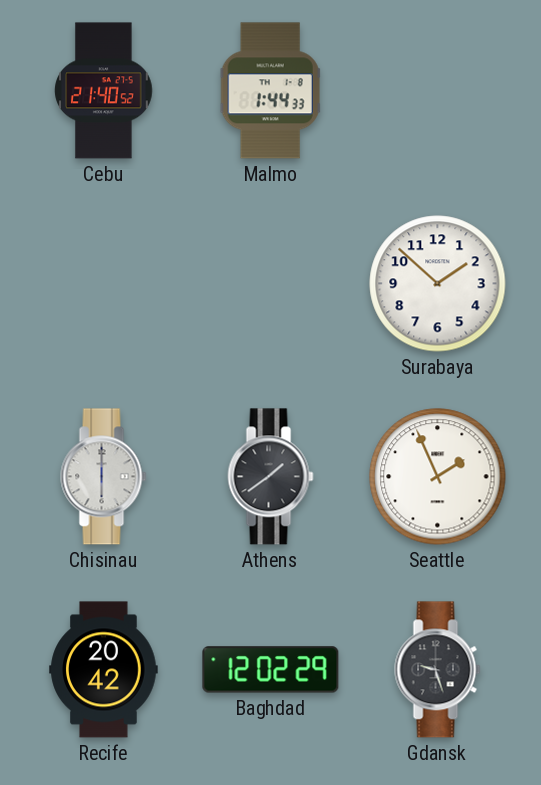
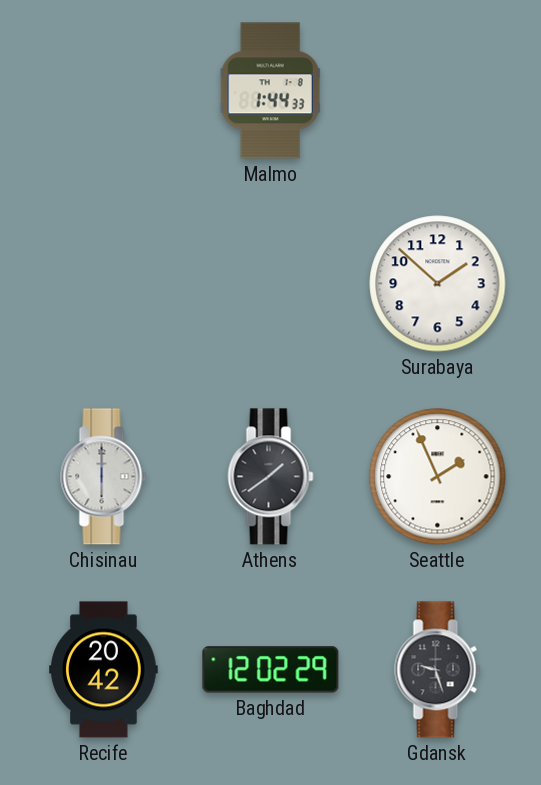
Cebu: 21:40 -> none (104, 91)
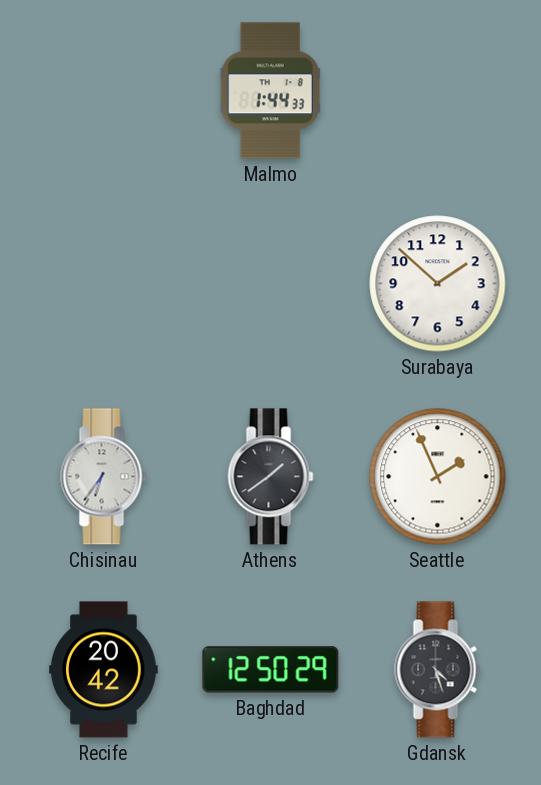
Chisinau: 6:00 -> 6:36 (104, 477)
Baghdad: 12:02 -> 12:50 (271, 670)
Gdansk: 9:27 -> 4:27 (438, 670)
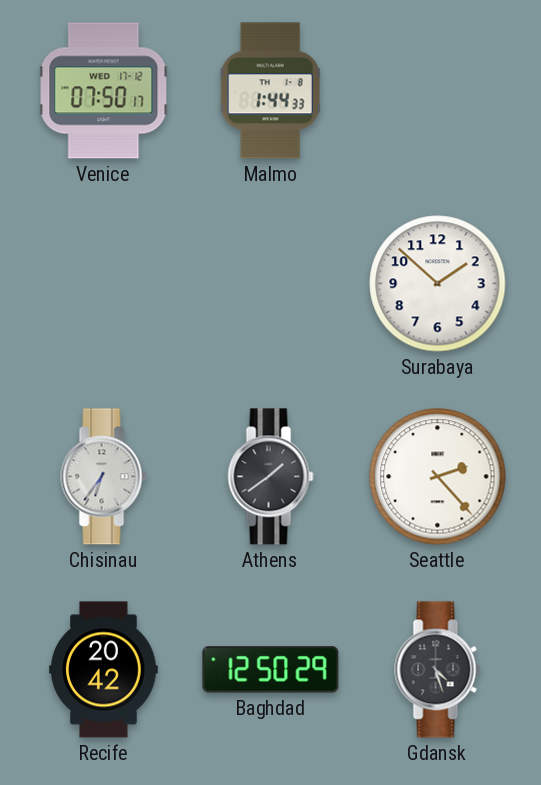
Venice: none -> 07:50 (104, 91)
Seattle: 1:56 -> 2:23 (438, 477)
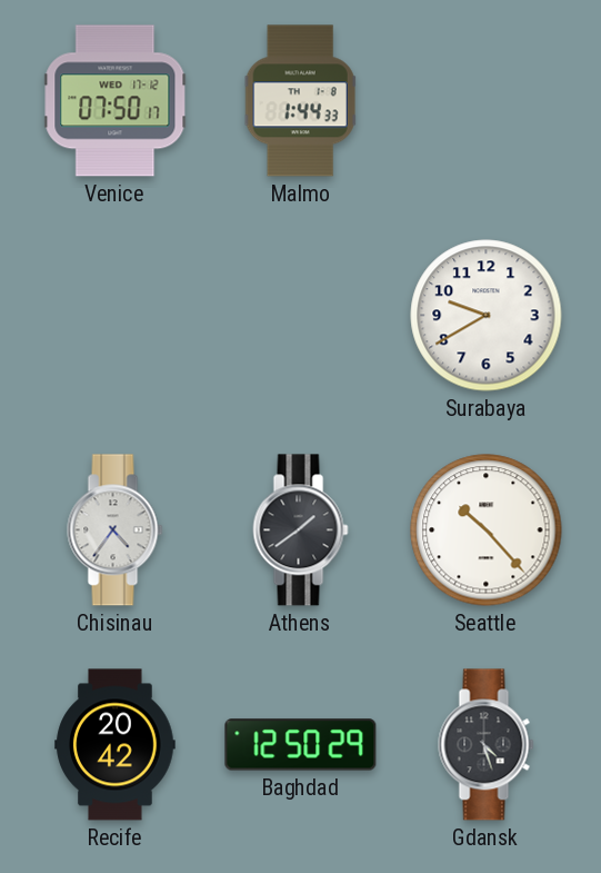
Surabaya: 1:52 -> 9:40 (487, 316)
Chisinau: 6:36 -> 4:36 (116, 530)
Seattle: 2:23 -> 10:23 (487, 530)
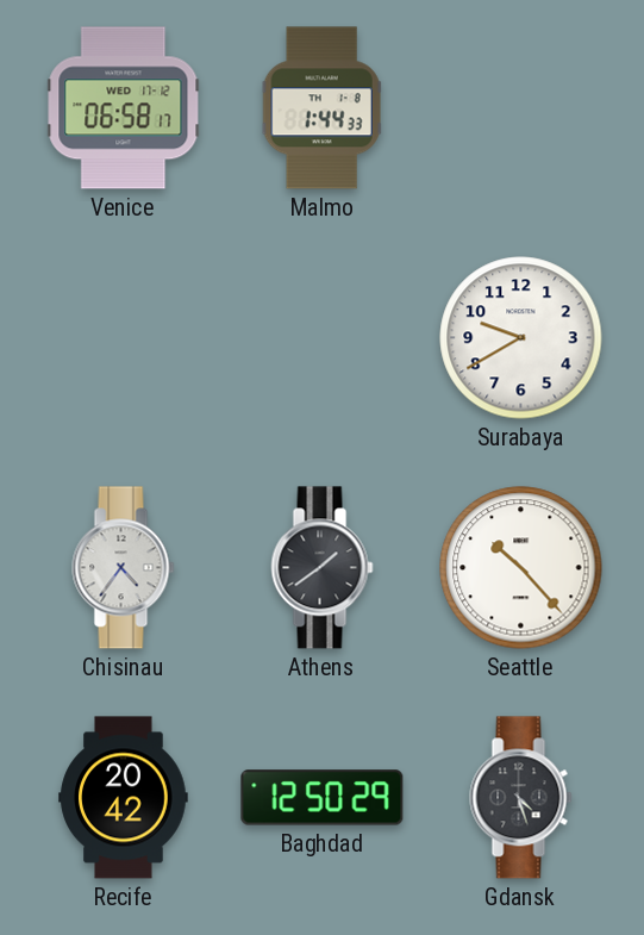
Venice: 07:50 -> 06:58 (124, 108)
